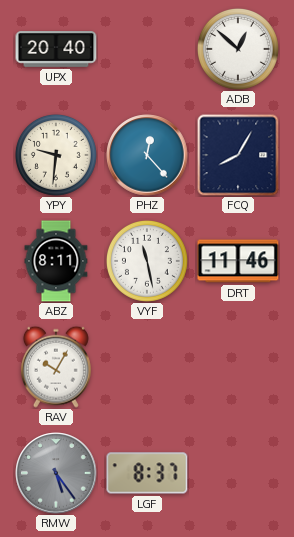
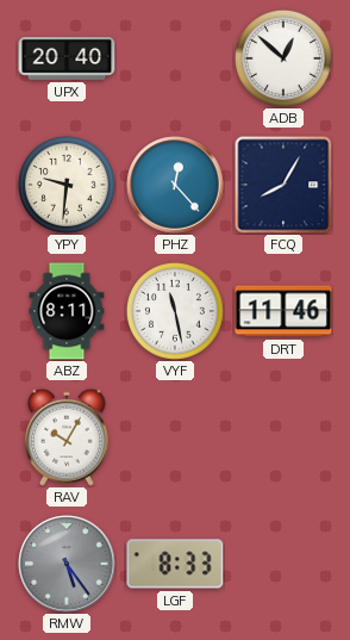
LGF: 8:37 -> 8:33 (175, 564)
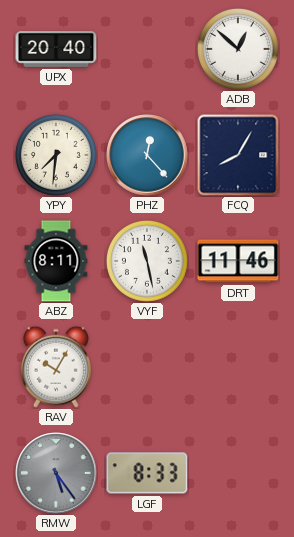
YPY: 9:31 -> 7:31 (56, 155)
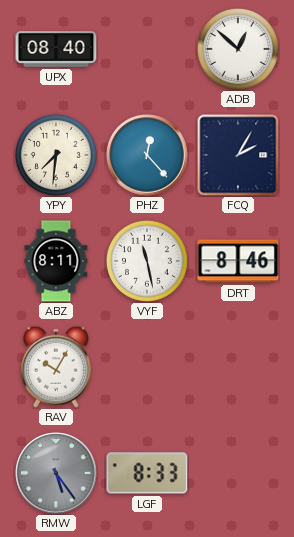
UPX: 20:40 -> 08:40 (56, 49)
FCQ: 8:05 -> 2:05 (238, 155)
DRT: 11:46 -> 8:46 (238, 261)
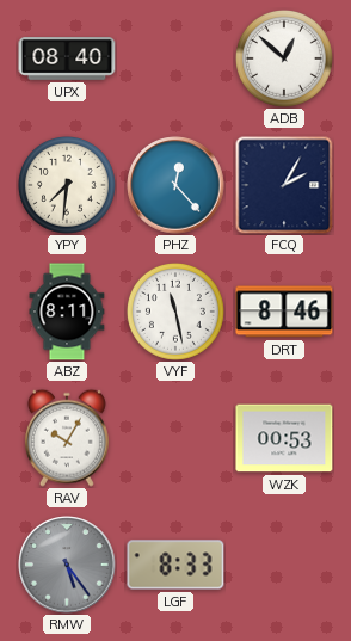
WZK: none -> 00:53 (284, 438)
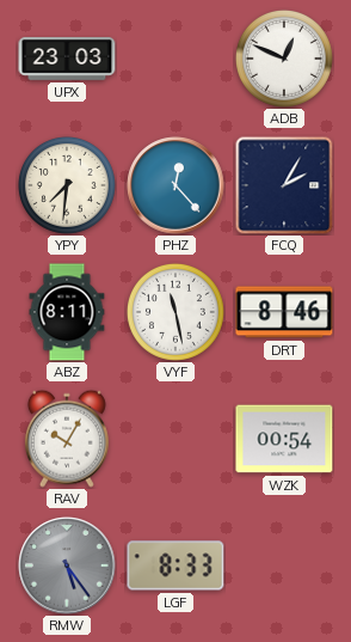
UPX: 08:40 -> 23:03 (67, 59)
ADB: 12:52 -> 12:49 (284, 59)
WZK: 00:53 -> 00:54 (284, 439)
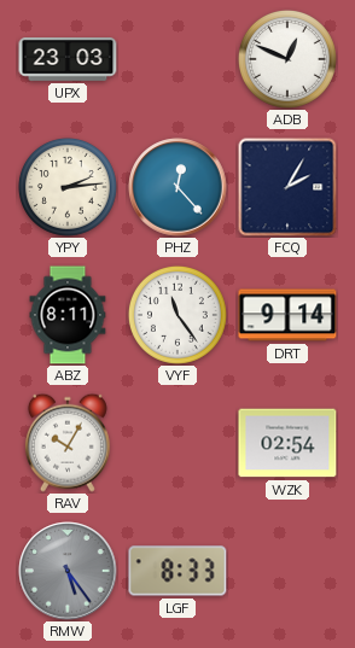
YPY: 7:31 -> 2:14 (68, 187)
VYF: 11:28 -> 11:24 (177, 315)
DRT: 8:46 -> 9:14 (287, 315)
WZK: 00:54 -> 02:54 (287, 443)
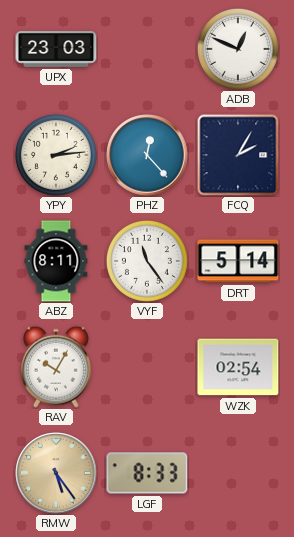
DRT: 9:14 -> 5:14 (238, 261)
RMW dial: grey -> champagne (56, 473)
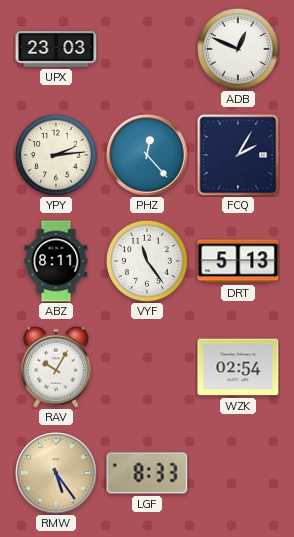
DRT: 5:14 -> 5:13 (238, 261)
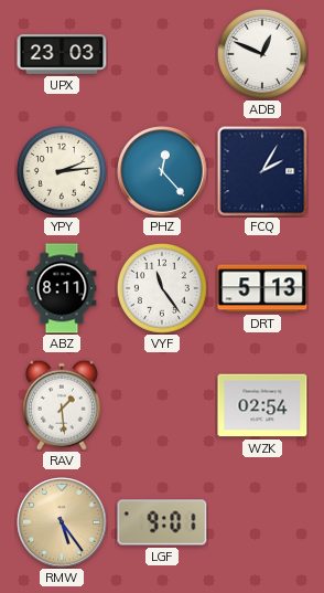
RAV: 10:05 -> 1:29 (62, 405)
LGF: 8:33 -> 9:01 (162, 522)
